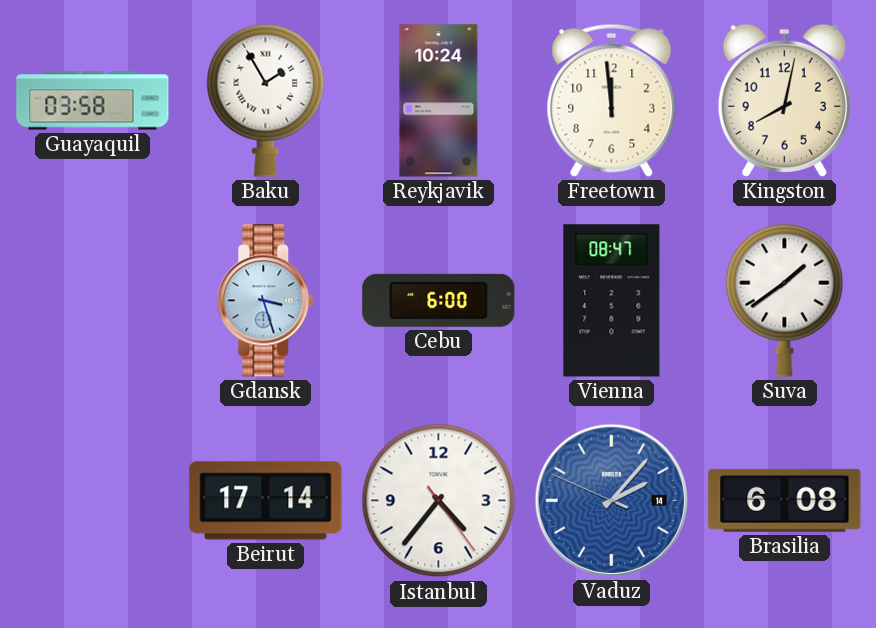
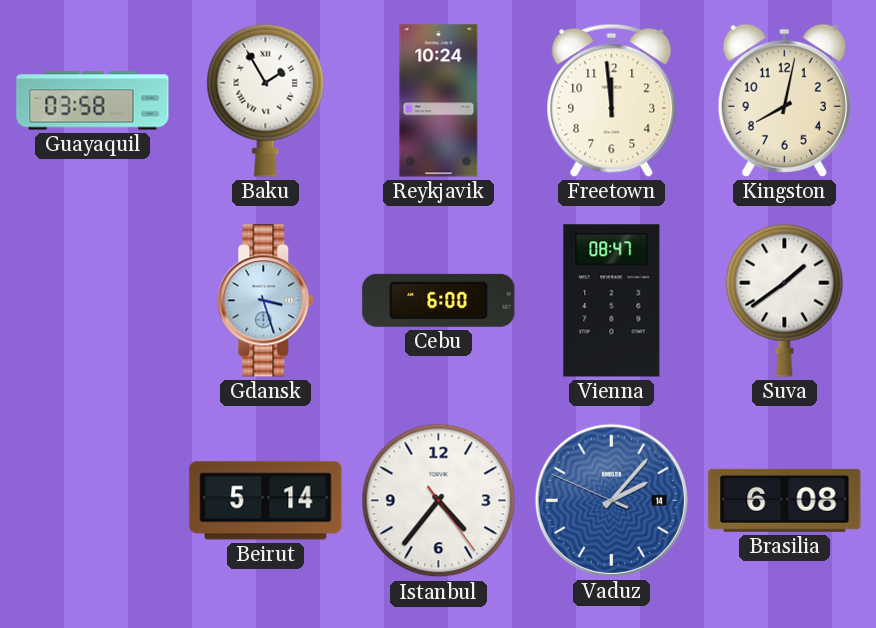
Beirut: 17:14 -> 5:14 (266, 501)
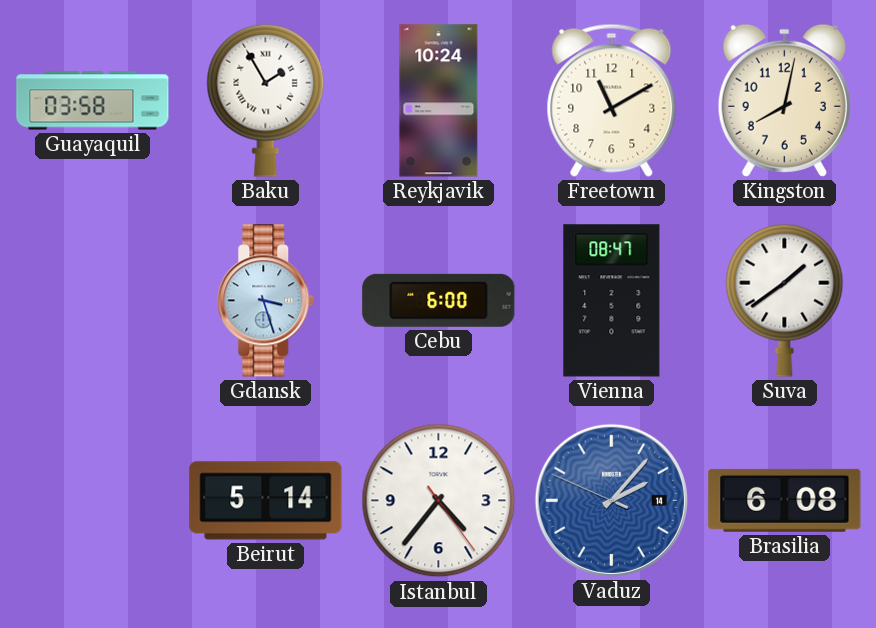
Freetown: 11:59 -> 11:10 (612, 100)
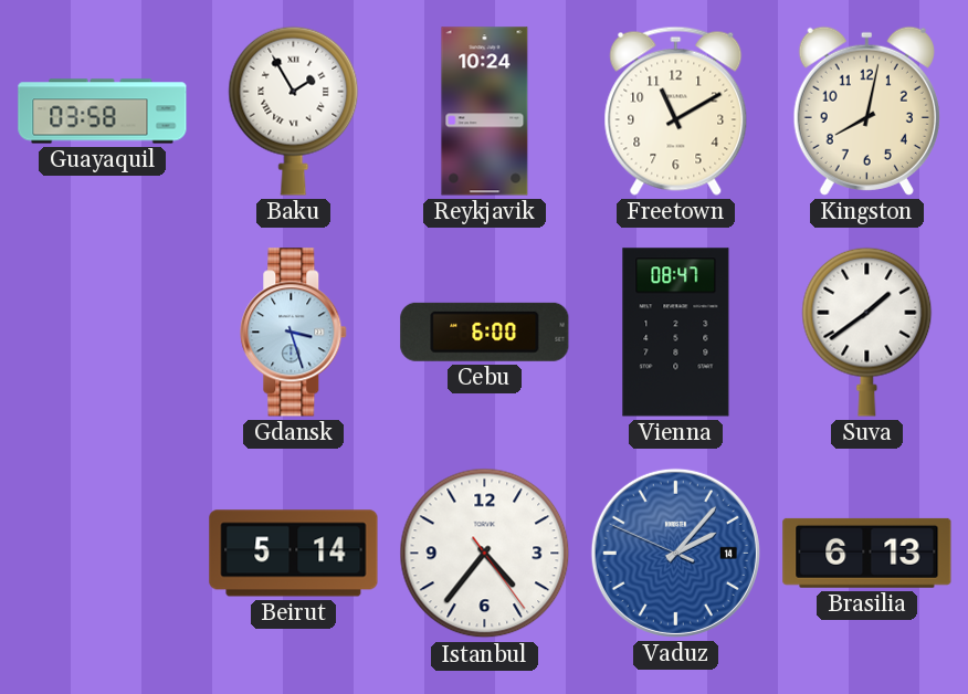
Brasilia: 6:08 -> 6:13 (867, 553)
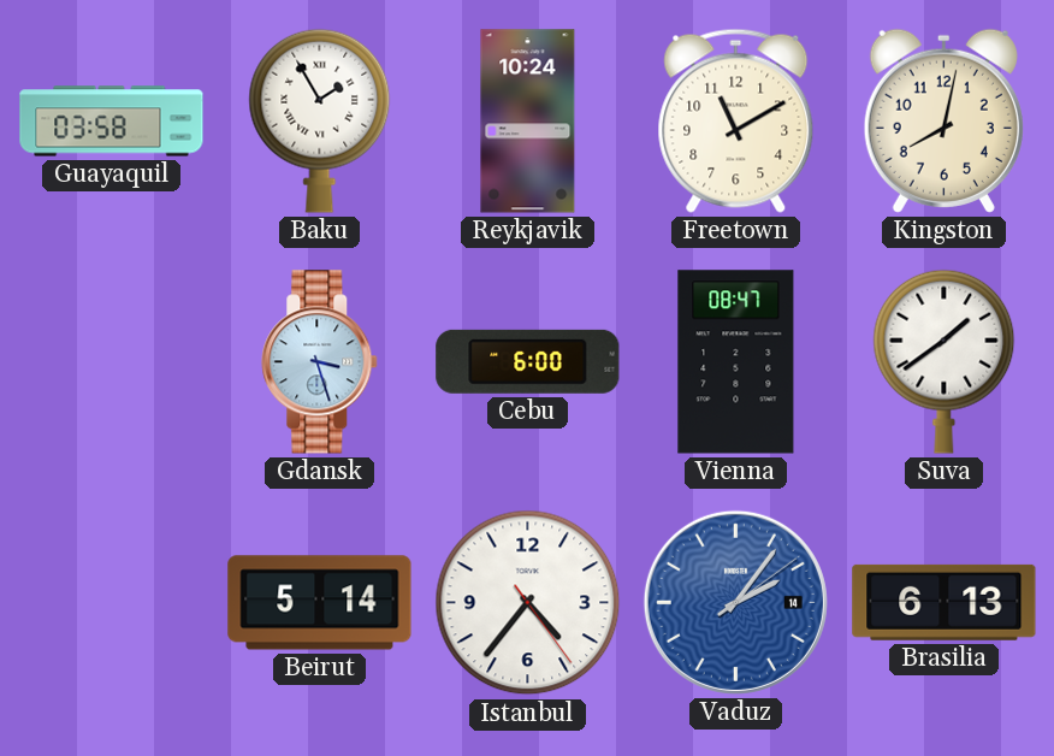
Vaduz: 2:06:49 -> 2:06:09 (735, 602)
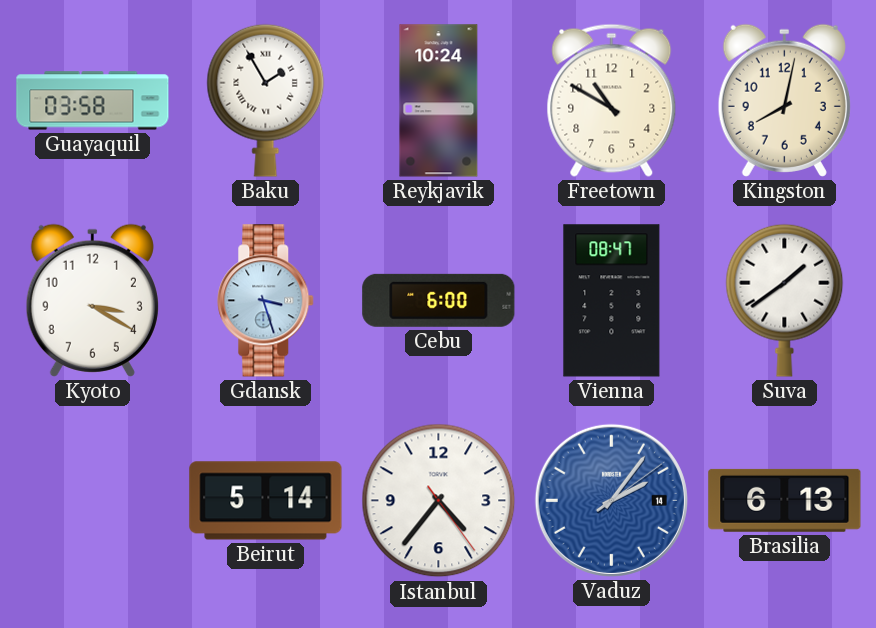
Freetown: 11:10 -> 10:50 (612, 100)
Kyoto: none -> 3:20 (92, 300)
